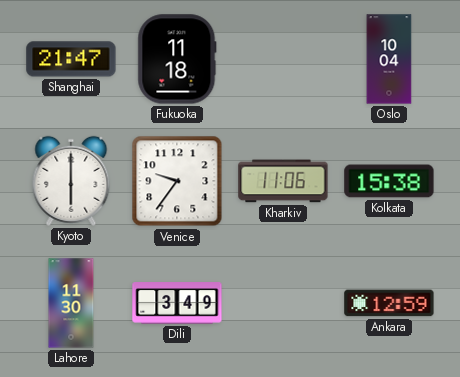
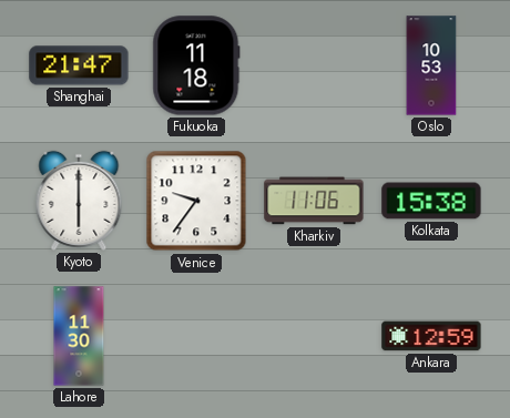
Oslo: 10:04 -> 10:53 (431, 65)
Dili: 3:49 -> none (177, 303)
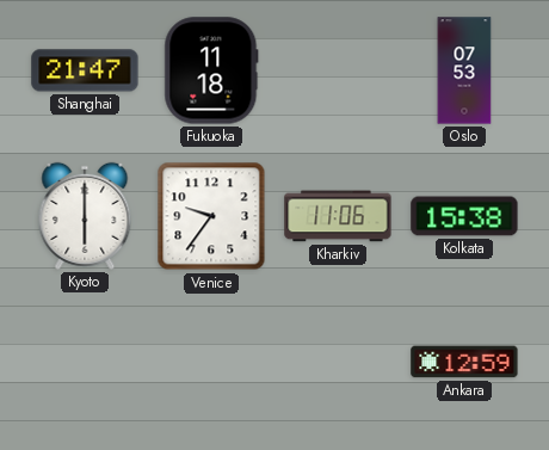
Oslo: 10:53 -> 07:53 (464, 70)
Lahore: 11:30 -> none (79, 336)
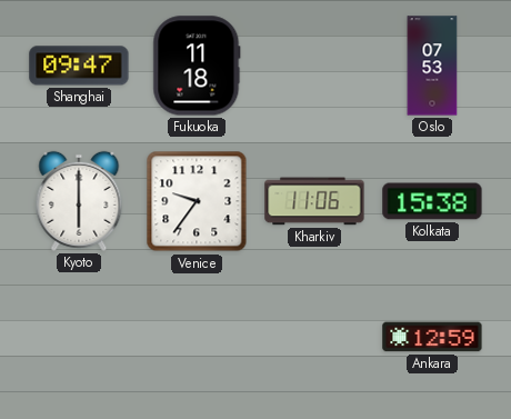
Shanghai: 21:47 -> 09:47 (79, 66)
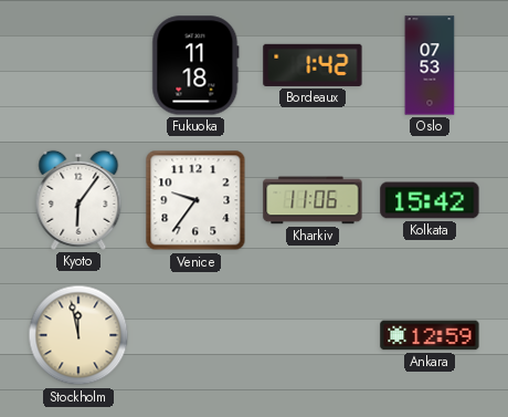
Shanghai: 09:47 -> none (79, 66)
Bordeaux: none -> 1:42 (313, 65)
Kyoto: 6:00 -> 6:06 (78, 200)
Kolkata: 15:38 -> 15:42 (430, 200)
Stockholm: none -> 11:58 (78, 335)
